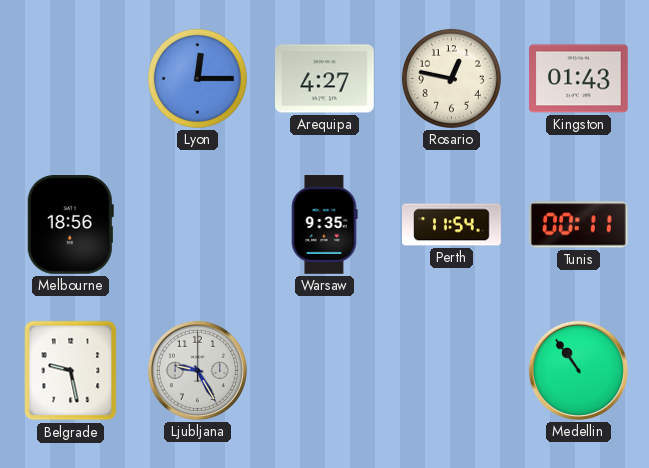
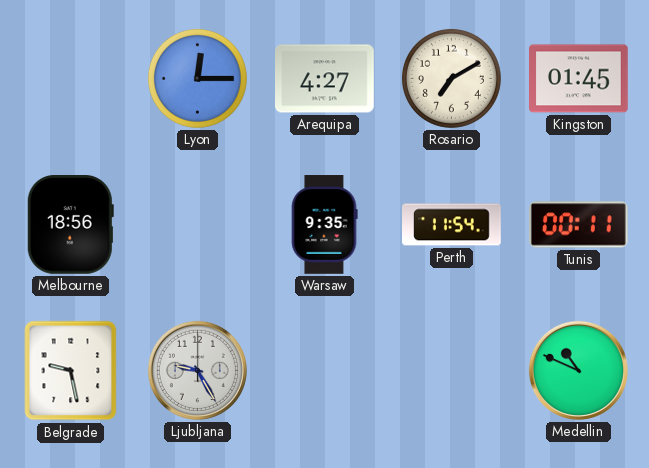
Rosario: 12:47 -> 7:10 (451, 78)
Kingston: 01:43 -> 01:45 (579, 79)
Medellin: 10:54 -> 10:49 (578, 370)
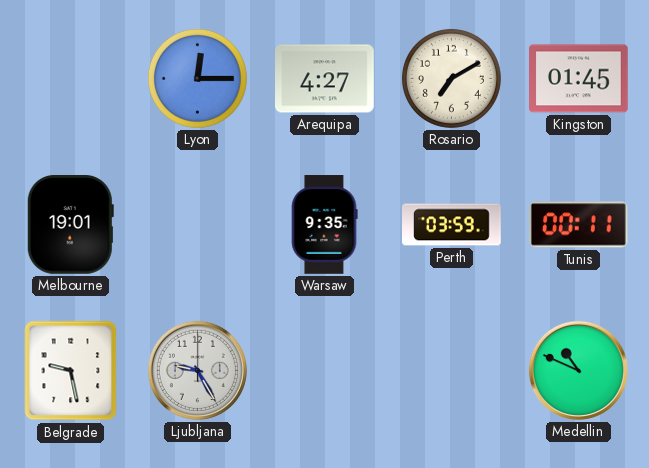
Melbourne: 18:56 -> 19:01 (70, 225)
Perth: 11:54 -> 03:59 (452, 225)
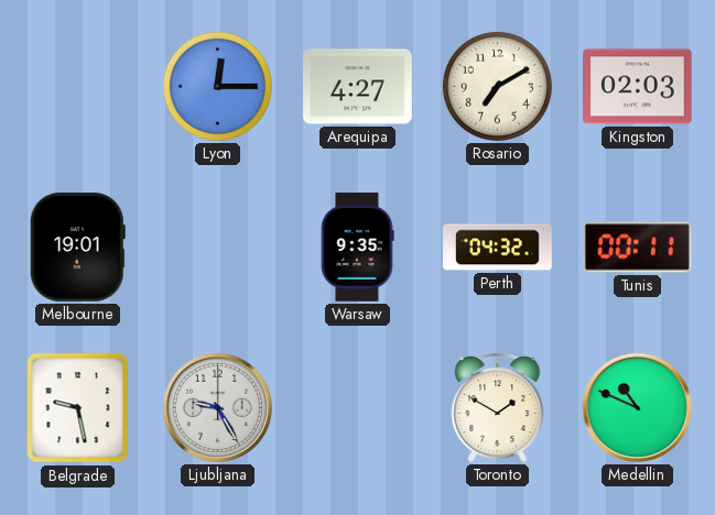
Kingston: 01:45 -> 02:03 (638, 87)
Perth: 03:59 -> 04:32 (498, 248)
Toronto: none -> 1:50 (498, 408)
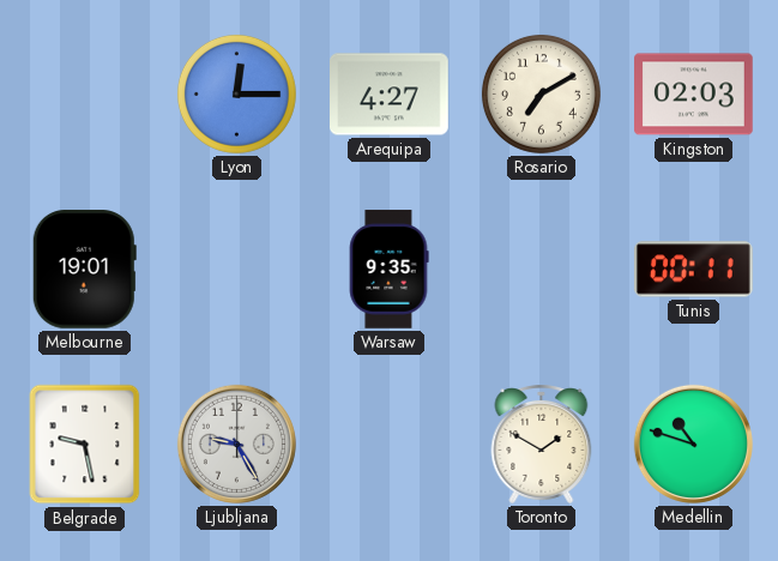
Perth: 04:32 -> none (498, 248)
Medellin: 10:49 -> 10:48 (693, 444)
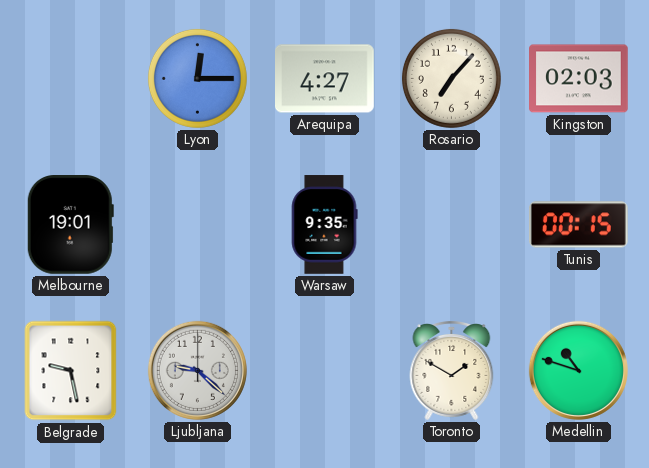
Rosario: 7:10 -> 7:07 (451, 78)
Tunis: 00:11 -> 00:15 (578, 225)
Ljubljana: 9:25 -> 9:22 (197, 370)
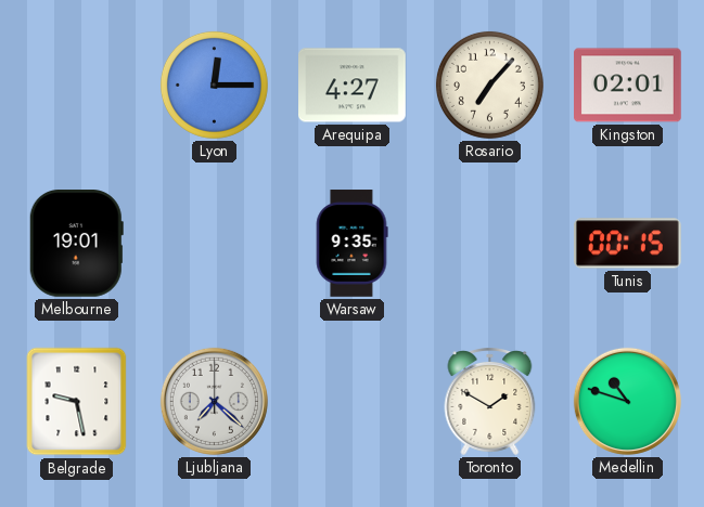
Kingston: 02:03 -> 02:01 (628, 86)
Ljubljana: 9:22 -> 7:22 (214, 401)
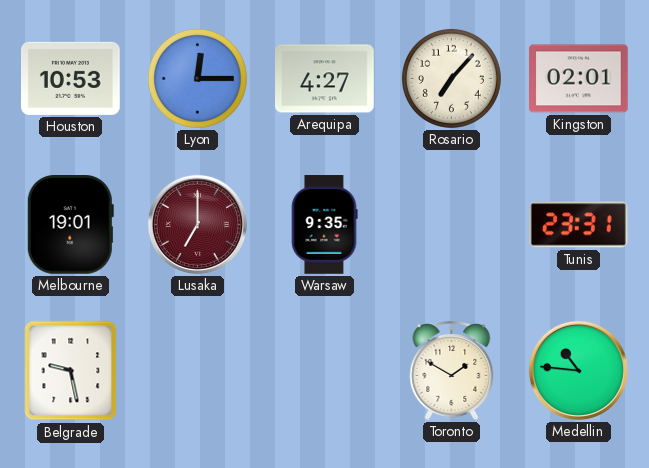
Houston: none -> 10:53 (71, 78)
Lusaka: none -> 7:00 (197, 224)
Tunis: 00:15 -> 23:31 (578, 225)
Ljubljana: 7:22 -> none (214, 401)
Medellin: 10:48 -> 10:46 (578, 370)
